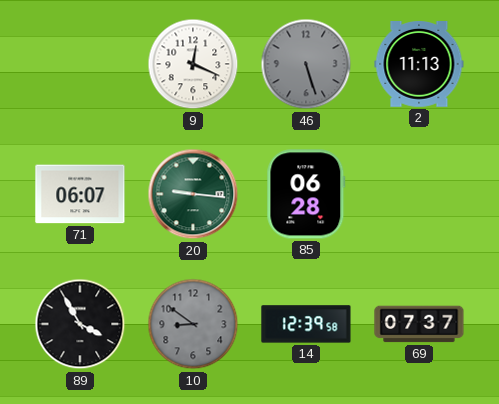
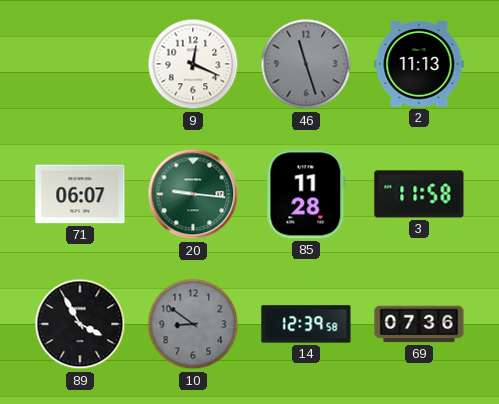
46: 5:27 -> 11:27 (306, 64)
85: 06:28 -> 11:28 (306, 194)
3: none -> 11:58 (419, 194)
69: 07:37 -> 07:36 (419, 324)
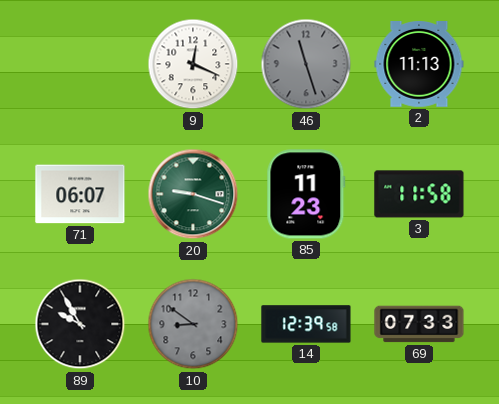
20: 9:16 -> 9:18 (193, 194)
85: 11:28 -> 11:23 (306, 194)
89: 3:55 -> 9:55 (80, 324)
69: 07:36 -> 07:33 (419, 324)
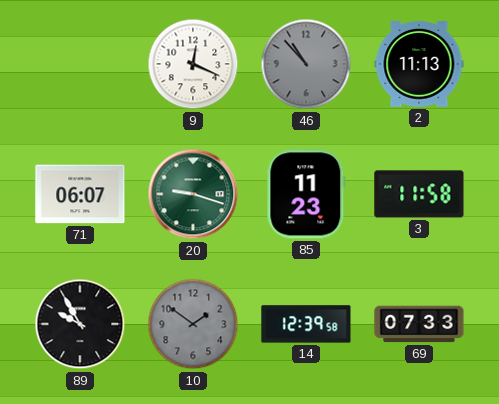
46: 11:27 -> 10:53 (306, 64)
10: 8:51 -> 1:51 (193, 324)
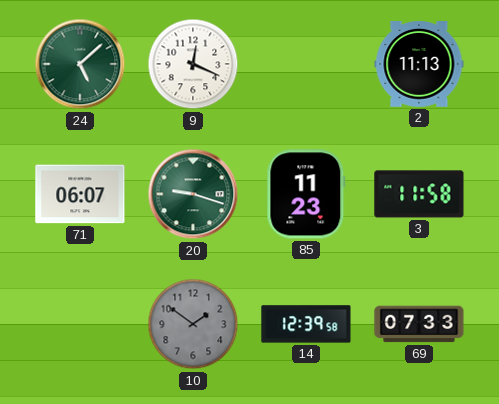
24: none -> 5:08 (80, 64)
46: 10:53 -> none (306, 64)
89: 9:55 -> none (80, 324)
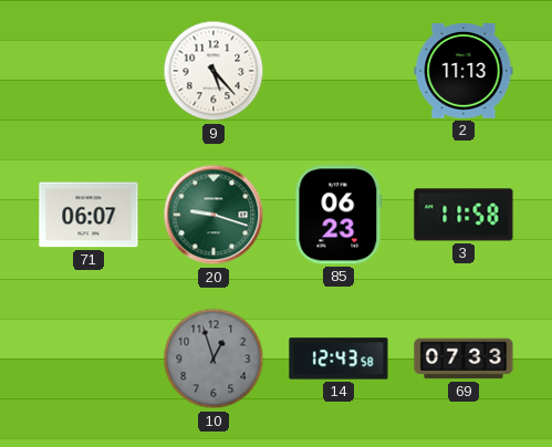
24: 5:08 -> none (80, 64)
9: 12:19 -> 5:23 (213, 71)
85: 11:23 -> 06:23 (339, 215)
10: 1:51 -> 12:57 (213, 358)
14: 12:39 -> 12:43 (339, 358)
